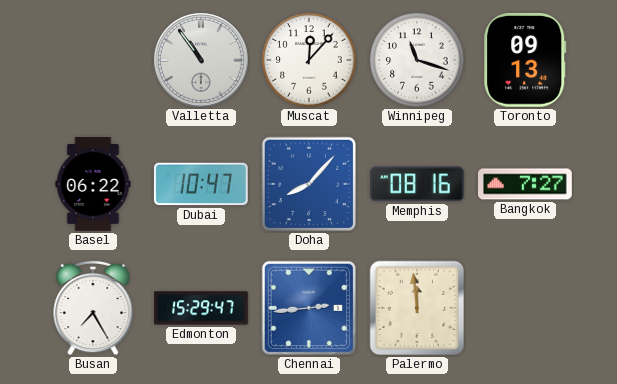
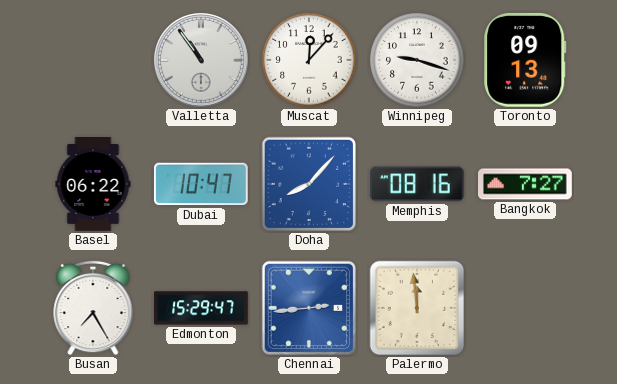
Winnipeg: 11:18 -> 9:18 (417, 60)
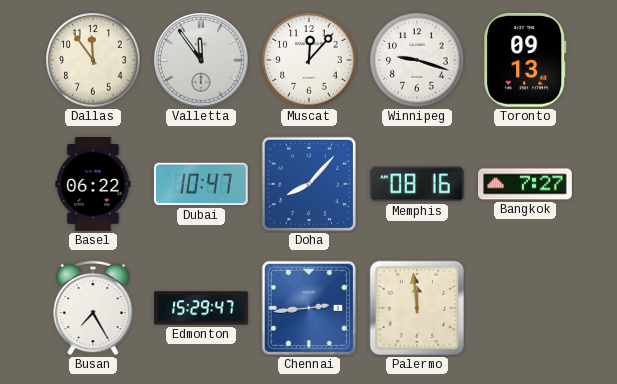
Dallas: none -> 11:54 (93, 60)
Valletta: 10:54 -> 11:54 (201, 60)
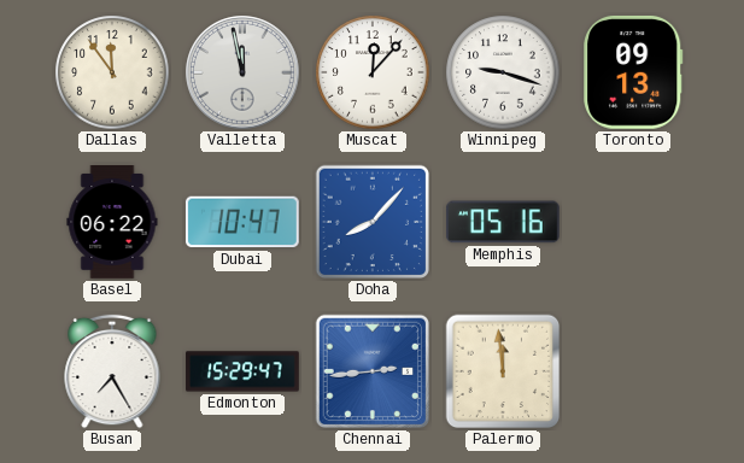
Valletta: 11:54 -> 11:58 (242, 72)
Memphis: 08:16 -> 05:16 (503, 222)
Bangkok: 7:27 -> none (526, 184)
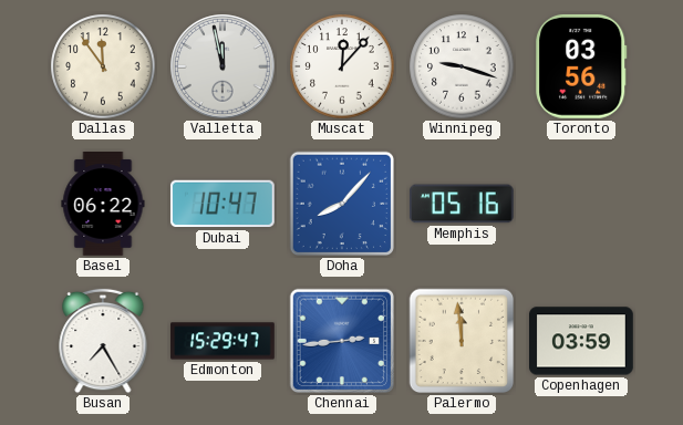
Toronto: 09:13 -> 03:56 (581, 66)
Copenhagen: none -> 03:59 (582, 341)
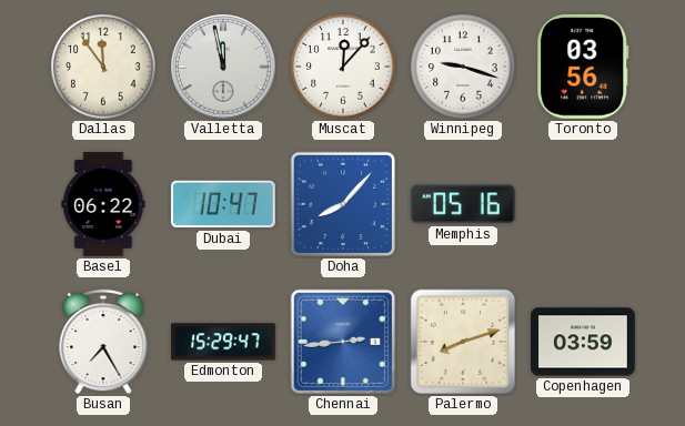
Palermo: 11:59 -> 8:12 (463, 342)
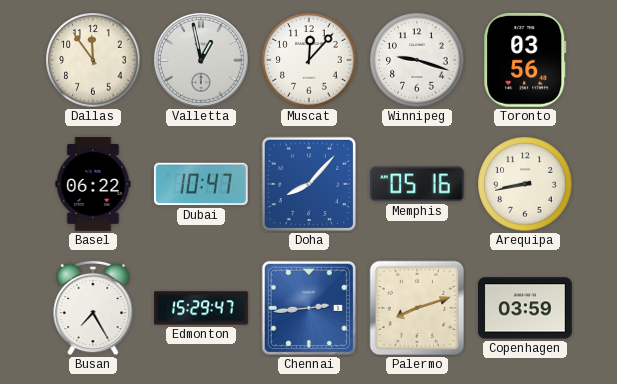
Valletta: 11:58 -> 12:58 (201, 60)
Arequipa: none -> 8:43 (525, 184)
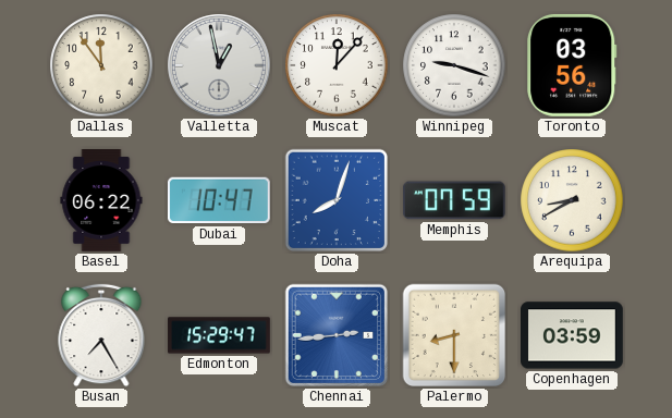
Doha: 8:07 -> 8:03 (337, 200)
Memphis: 05:16 -> 07:59 (454, 200)
Arequipa: 8:43 -> 8:40 (572, 200)
Palermo: 8:12 -> 8:30 (454, 335)
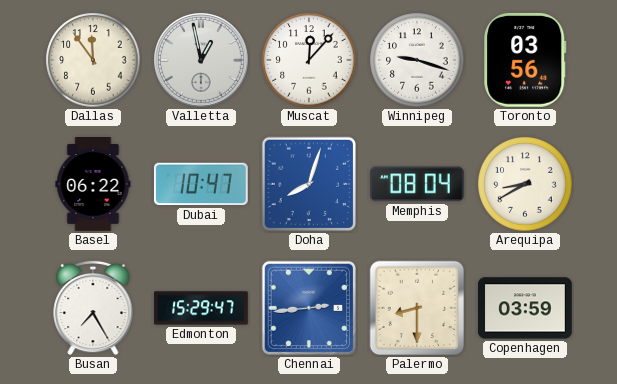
Memphis: 07:59 -> 08:04 (417, 184)
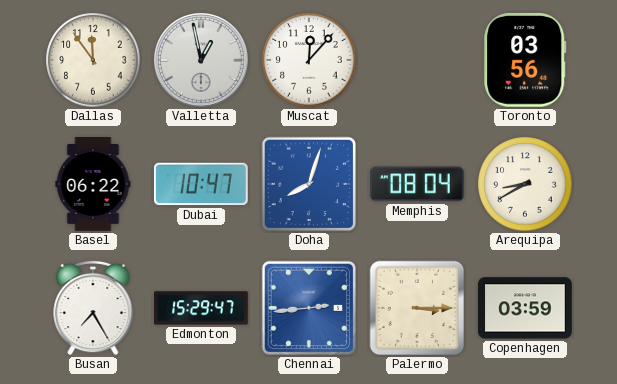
Winnipeg: 9:18 -> none (417, 60)
Palermo: 8:30 -> 3:15 (417, 308)
